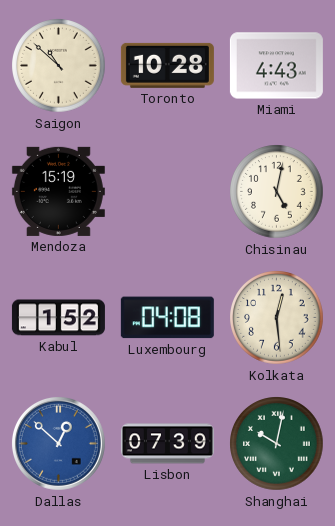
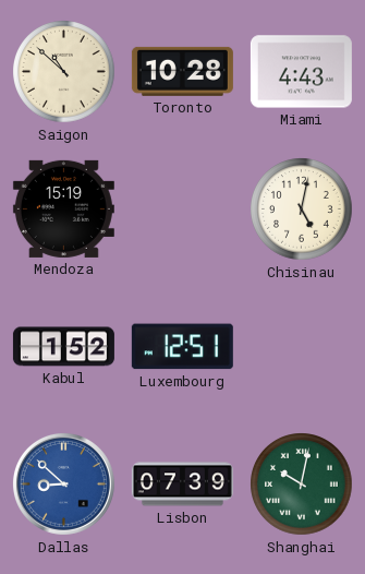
Luxembourg: 04:08 -> 12:51 (182, 347)
Kolkata: 12:29 -> none (277, 318)
Dallas: 12:52 -> 8:52 (63, 483)
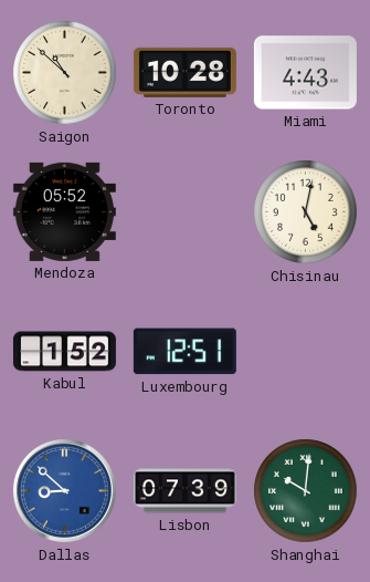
Mendoza: 15:19 -> 05:52 (64, 211)
Shanghai: 10:02 -> 10:01 (306, 491)
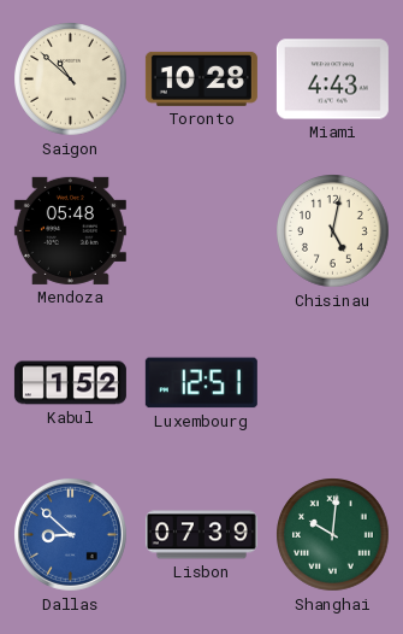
Mendoza: 05:52 -> 05:48 (70, 230)
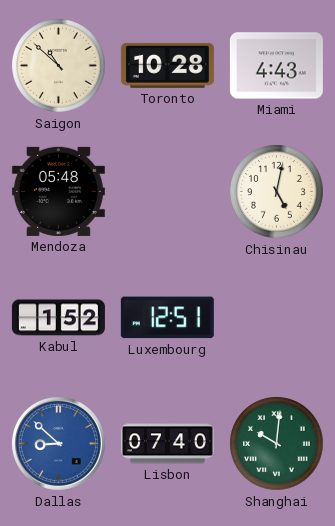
Lisbon: 07:39 -> 07:40 (167, 444)
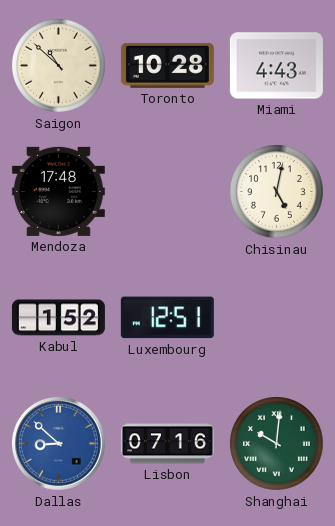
Mendoza: 05:48 -> 17:48 (58, 191)
Lisbon: 07:40 -> 07:16 (167, 444)
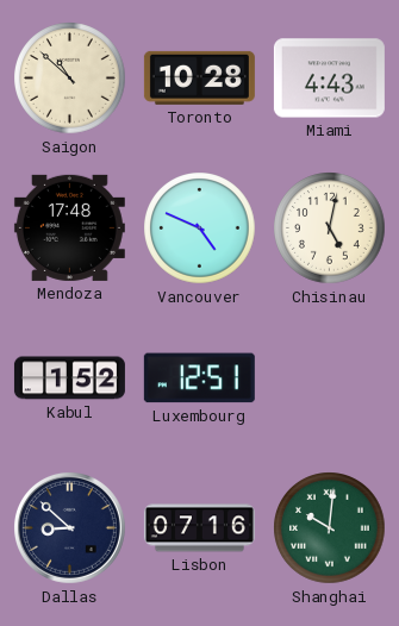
Vancouver: none -> 4:49 (200, 229)
Dallas dial: blue -> navy (69, 527)
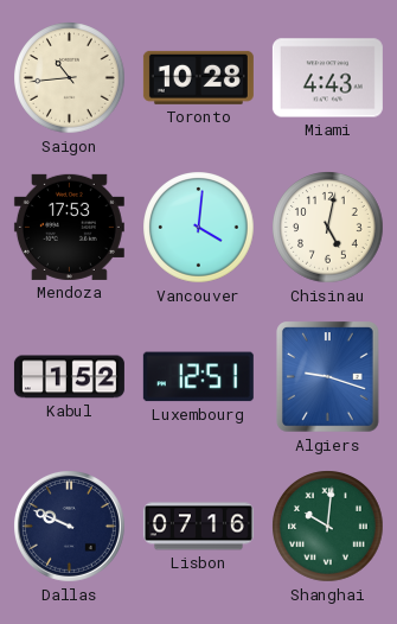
Saigon: 10:52 -> 10:44 (70, 78)
Mendoza: 17:48 -> 17:53 (69, 227)
Vancouver: 4:49 -> 4:01 (199, 228)
Algiers: none -> 9:18 (328, 377)
Dallas: 8:52 -> 9:49 (69, 526)
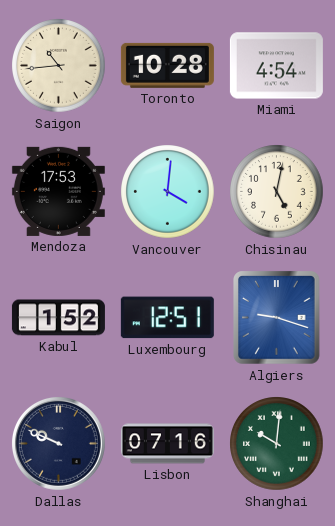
Miami: 4:43 -> 4:54 (276, 66)
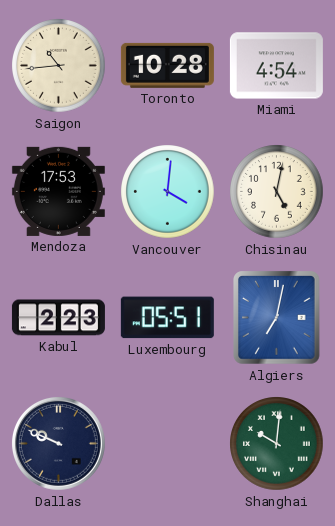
Kabul: 1:52 -> 2:23 (58, 318)
Luxembourg: 12:51 -> 05:51 (167, 318)
Algiers: 9:18 -> 7:02 (277, 318)
Lisbon: 07:16 -> none (167, 444)
